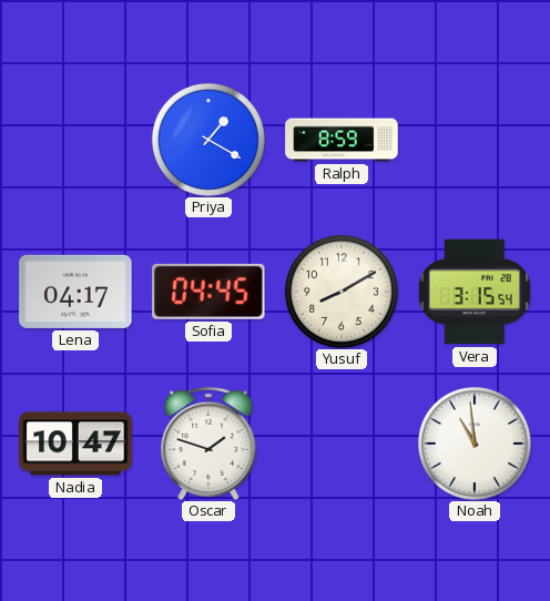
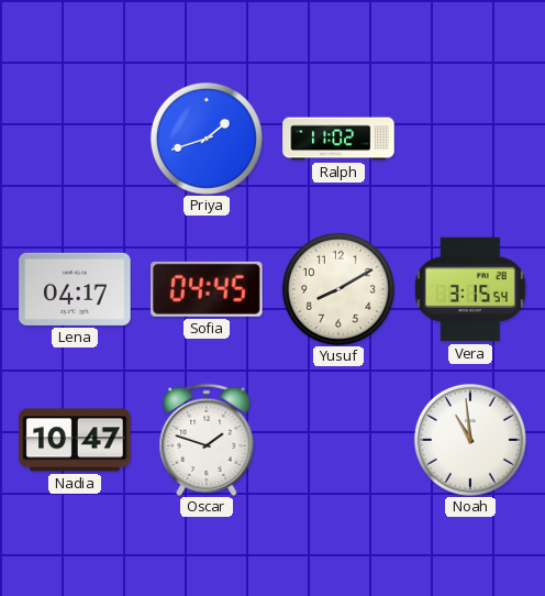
Priya: 1:20 -> 1:42 (207, 139)
Ralph: 8:59 -> 11:02 (338, 139)
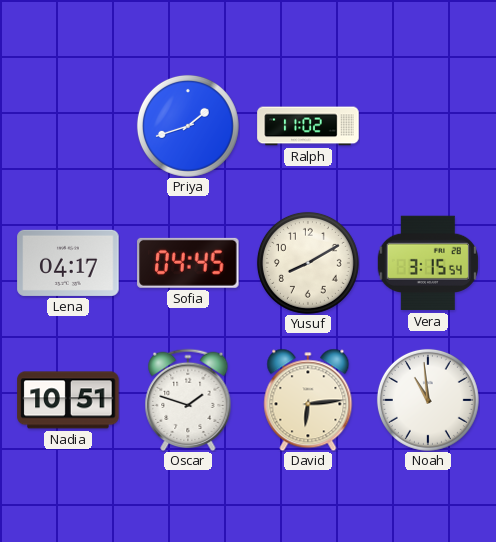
Nadia: 10:47 -> 10:51 (68, 400)
David: none -> 6:14 (308, 400)
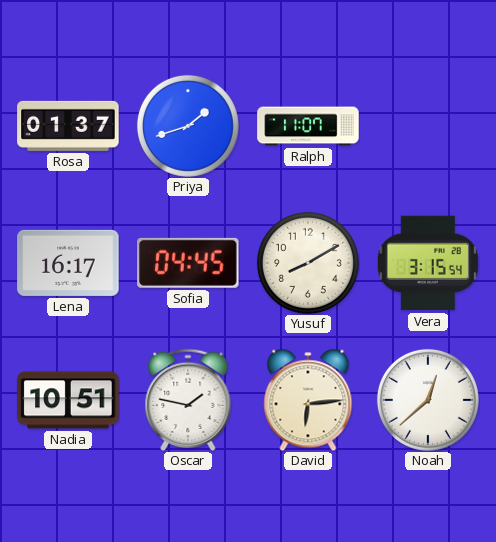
Rosa: none -> 01:37 (68, 126)
Ralph: 11:02 -> 11:07 (308, 126)
Lena: 04:17 -> 16:17 (68, 263)
Oscar: 1:48 -> 1:47 (188, 399)
Noah: 10:59 -> 12:38 (428, 400)
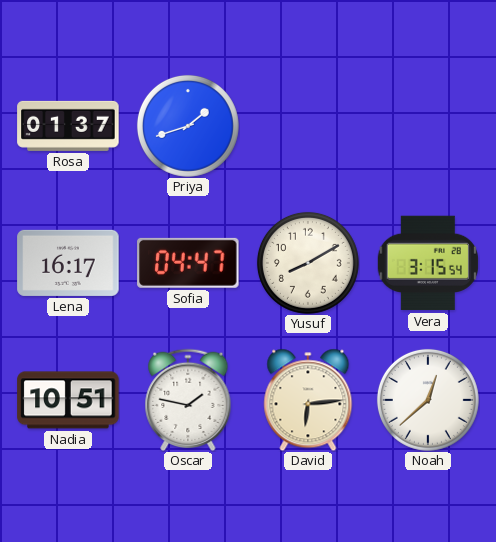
Ralph: 11:07 -> none (308, 126)
Sofia: 04:45 -> 04:47 (188, 263)
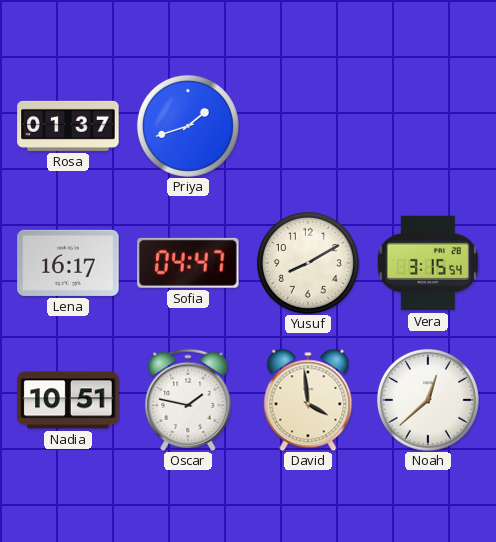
David: 6:14 -> 3:59 (308, 400)
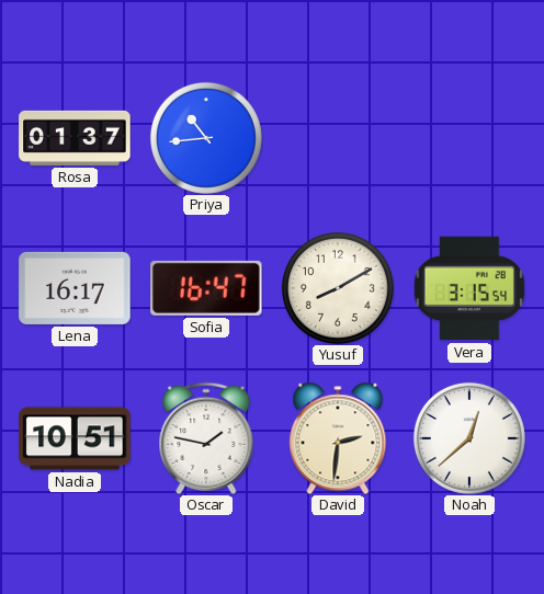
Priya: 1:42 -> 10:44 (206, 138)
Sofia: 04:47 -> 16:47 (206, 288)
David: 3:59 -> 2:31 (338, 438)
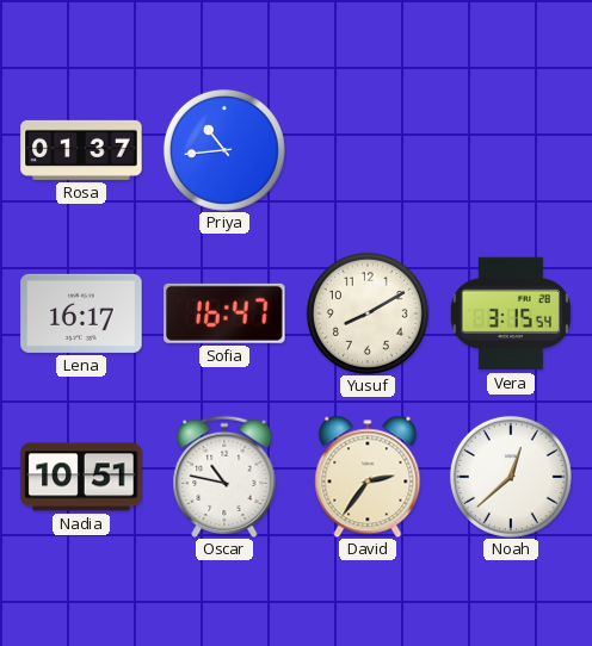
Oscar: 1:47 -> 10:47 (224, 476)
David: 2:31 -> 2:36 (368, 477)
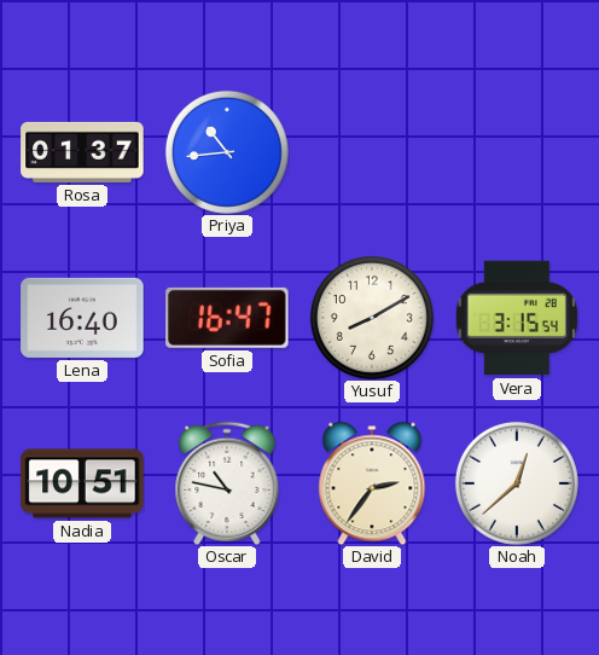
Lena: 16:17 -> 16:40 (82, 318)
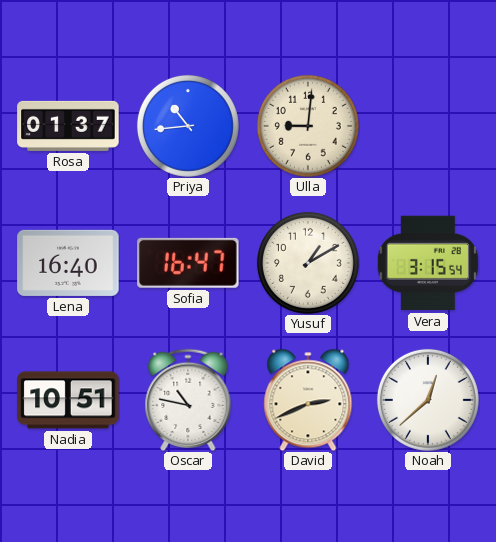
Ulla: none -> 9:01 (308, 126)
Yusuf: 8:10 -> 1:10 (308, 263)
David: 2:36 -> 2:41 (308, 400)
